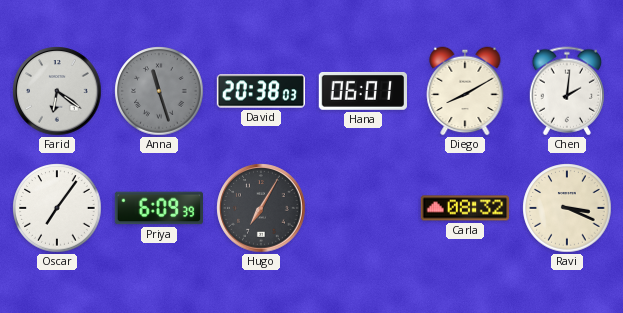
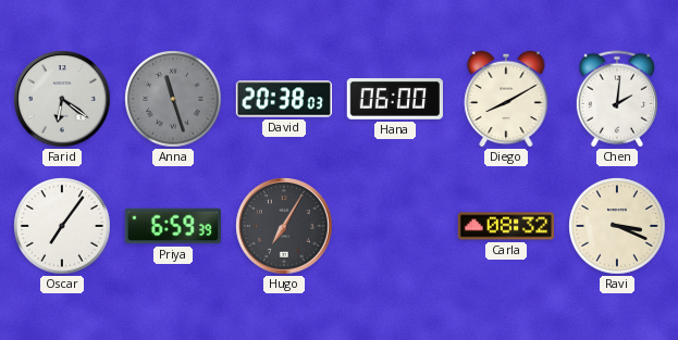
Hana: 06:01 -> 06:00 (394, 99)
Priya: 6:09 -> 6:59 (172, 226)
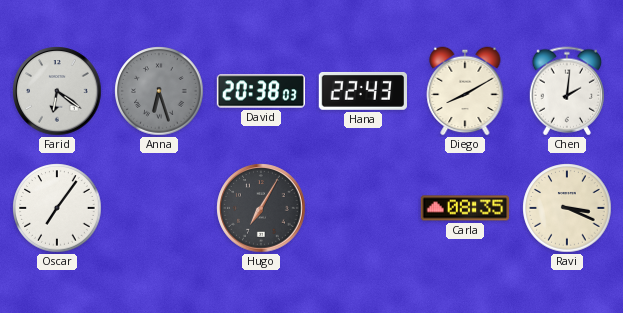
Anna: 11:27 -> 6:27 (159, 91)
Hana: 06:00 -> 22:43 (362, 91)
Priya: 6:59 -> none (172, 226)
Carla: 08:32 -> 08:35 (464, 208)
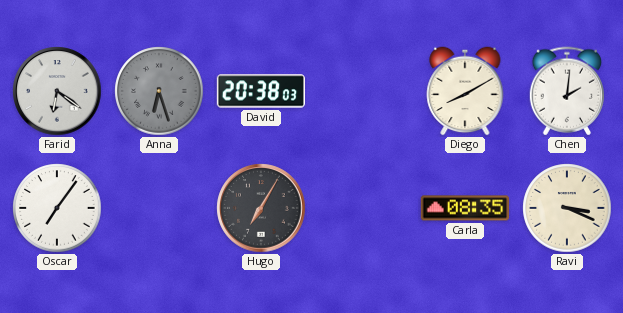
Hana: 22:43 -> none (362, 91)
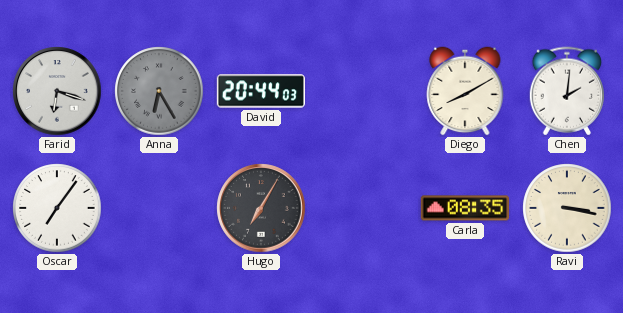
Farid: 6:21 -> 6:18 (57, 91)
Anna: 6:27 -> 6:25 (159, 91)
David: 20:38 -> 20:44 (260, 91)
Ravi: 3:19 -> 3:17 (567, 208)
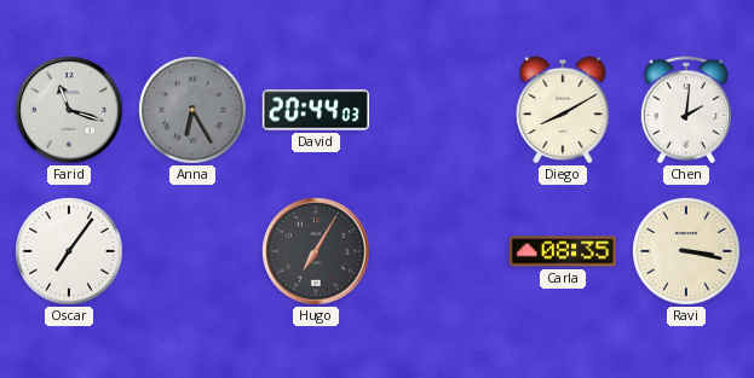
Farid: 6:18 -> 11:18 (69, 110)
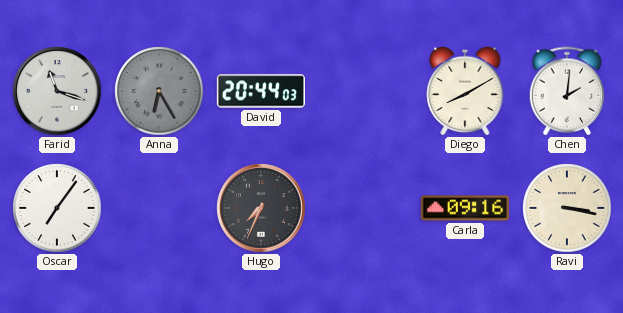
Hugo: 7:05 -> 7:34 (261, 208)
Carla: 08:35 -> 09:16 (464, 208)
